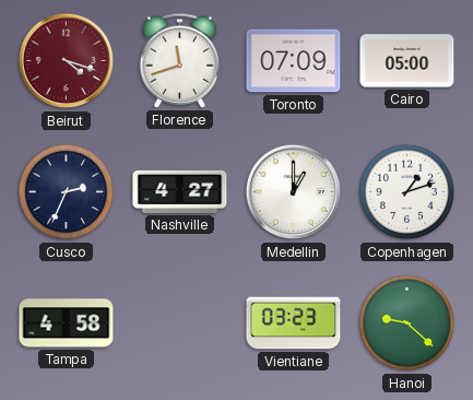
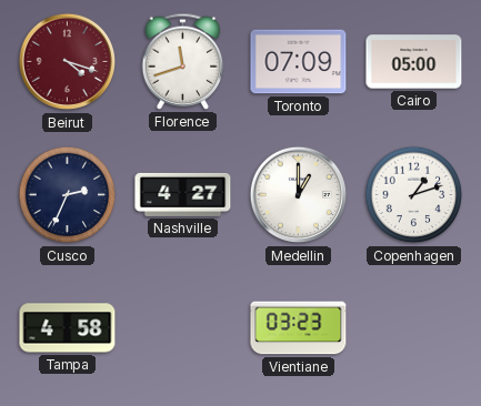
Hanoi: 9:22 -> none (407, 323)
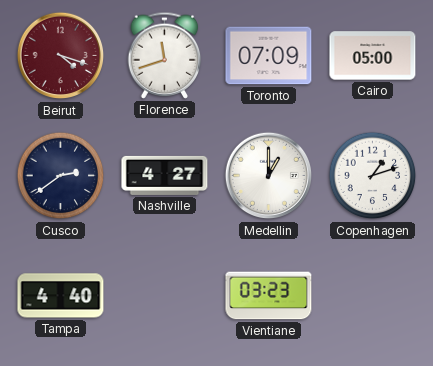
Cusco: 2:34 -> 2:39 (61, 176)
Tampa: 4:58 -> 4:40 (61, 296)
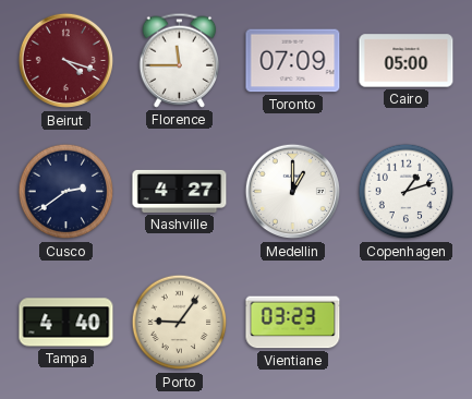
Florence: 11:42 -> 11:45 (180, 60)
Porto: none -> 9:06 (180, 323)
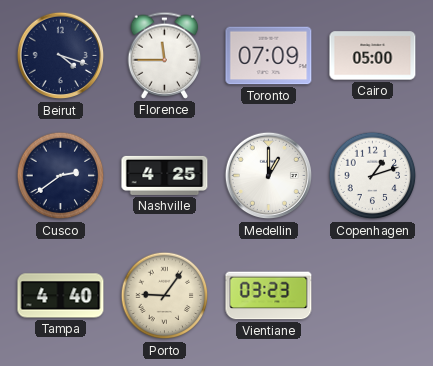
Beirut dial: burgundy -> navy (61, 56)
Nashville: 4:27 -> 4:25 (165, 175)
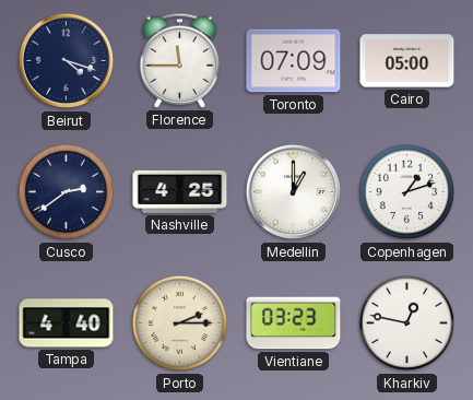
Porto: 9:06 -> 2:15 (180, 323)
Kharkiv: none -> 12:47 (407, 323)
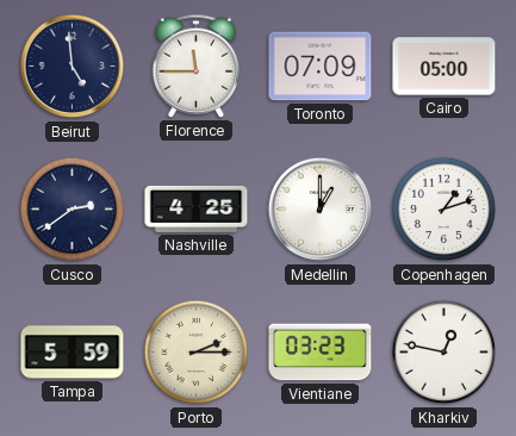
Beirut: 4:18 -> 4:59 (73, 67)
Tampa: 4:40 -> 5:59 (73, 353)
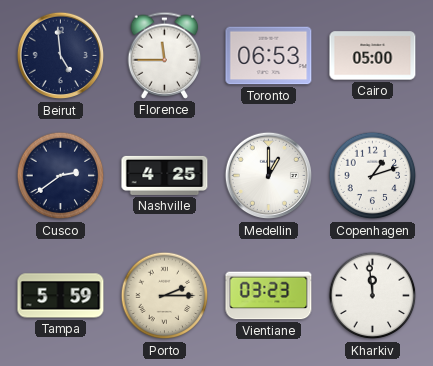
Toronto: 07:09 -> 06:53 (269, 56)
Kharkiv: 12:47 -> 11:59 (373, 296)
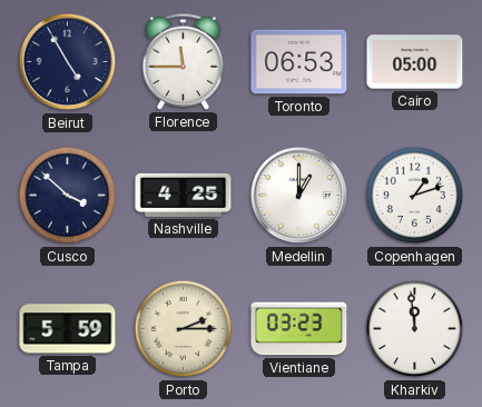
Beirut: 4:59 -> 4:55 (68, 62)
Cusco: 2:39 -> 3:52 (68, 196)
